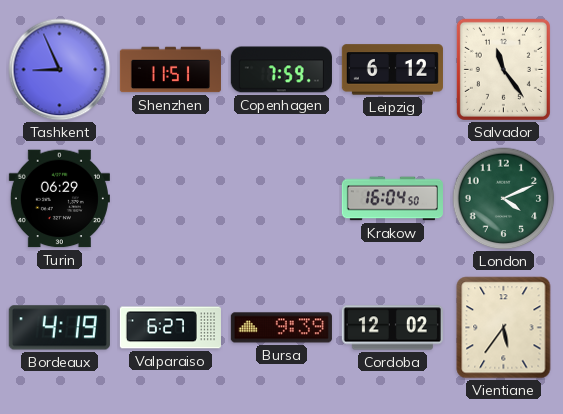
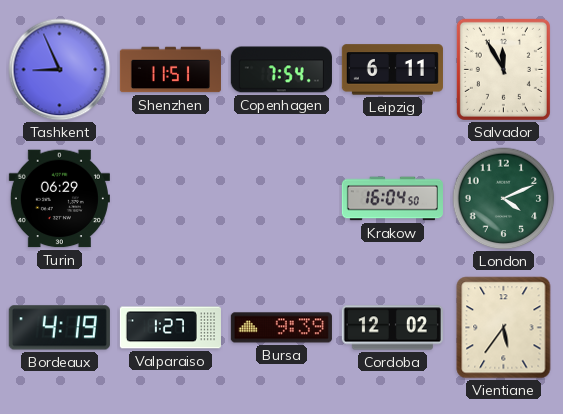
Copenhagen: 7:59 -> 7:54 (281, 70)
Leipzig: 6:12 -> 6:11 (392, 70)
Salvador: 11:24 -> 11:55 (503, 69)
Valparaiso: 6:27 -> 1:27 (170, 328)
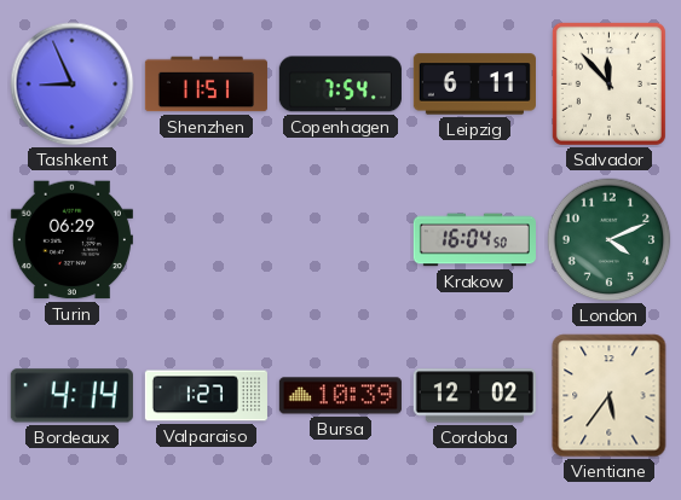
Salvador: 11:55 -> 11:53 (608, 83)
Bordeaux: 4:19 -> 4:14 (71, 396)
Bursa: 9:39 -> 10:39 (340, 396)
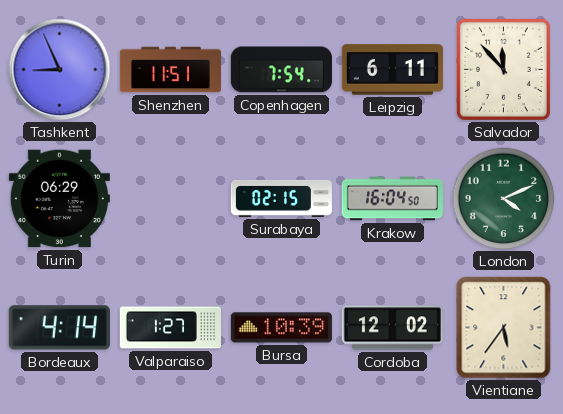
Surabaya: none -> 02:15 (281, 198)
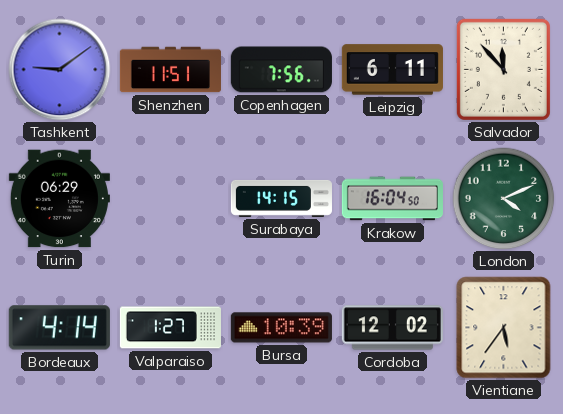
Tashkent: 8:56 -> 9:09 (60, 70)
Copenhagen: 7:54 -> 7:56 (281, 70)
Surabaya: 02:15 -> 14:15 (281, 198)
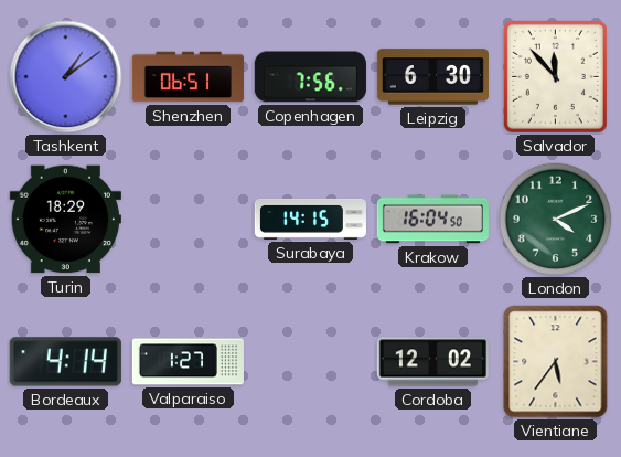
Tashkent: 9:09 -> 1:09 (66, 77)
Shenzhen: 11:51 -> 06:51 (188, 77)
Leipzig: 6:11 -> 6:30 (432, 77)
Turin: 06:29 -> 18:29 (65, 220)
Bursa: 10:39 -> none (281, 328)
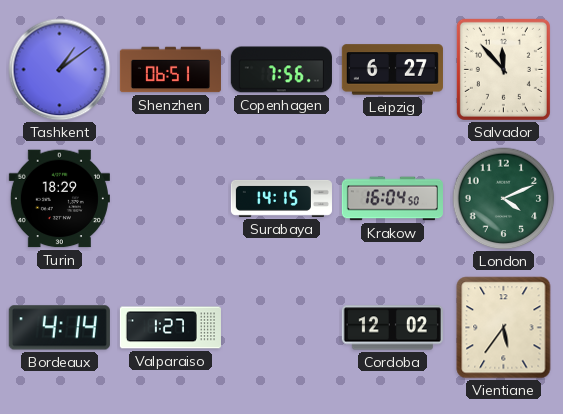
Leipzig: 6:30 -> 6:27 (392, 70)
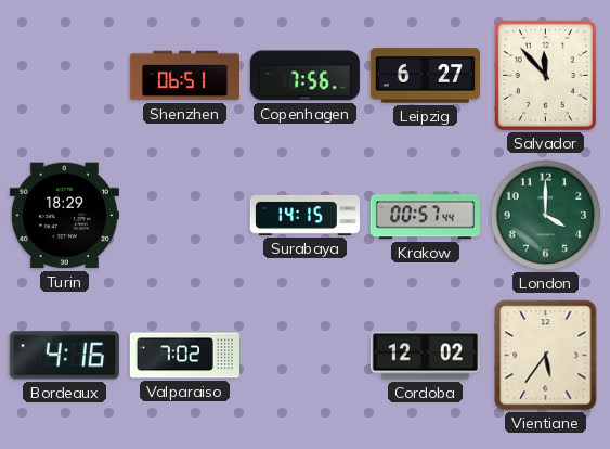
Tashkent: 1:09 -> none (60, 70)
Krakow: 16:04 -> 00:57 (425, 216)
London: 4:11 -> 4:00 (546, 216)
Bordeaux: 4:14 -> 4:16 (64, 356)
Valparaiso: 1:27 -> 7:02 (184, 356)
